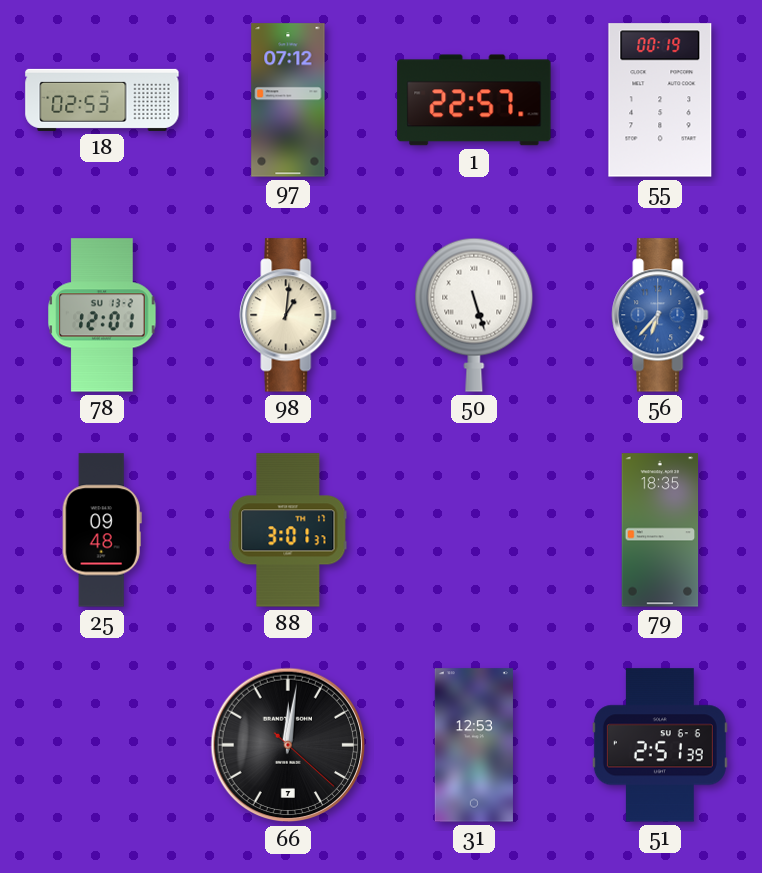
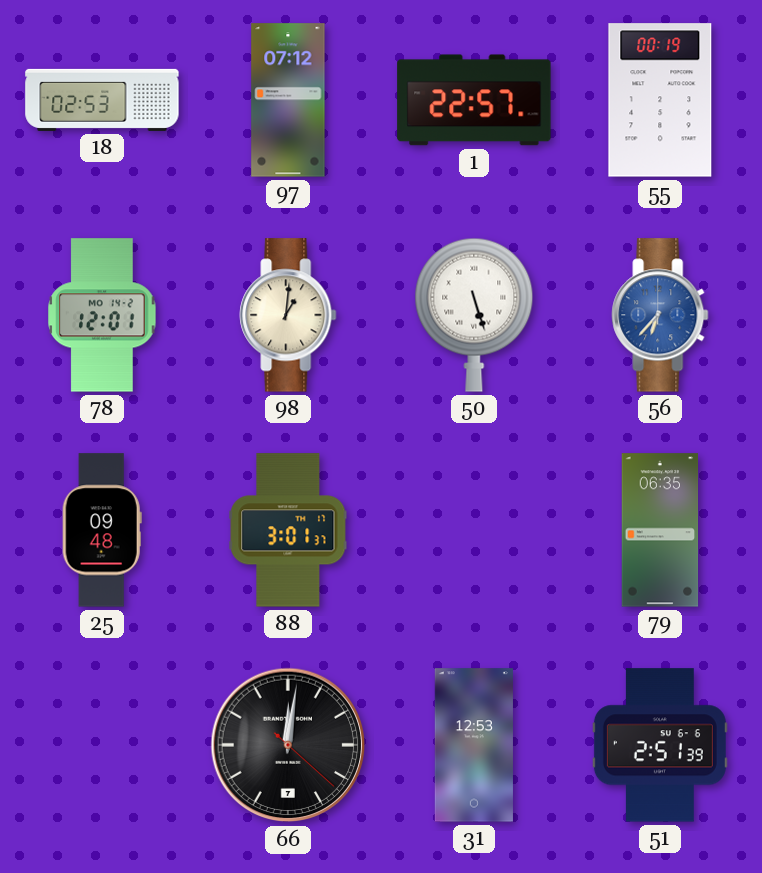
78 date: SU 13-2 -> MO 14-2 (102, 315)
79: 18:35 -> 06:35 (660, 530)
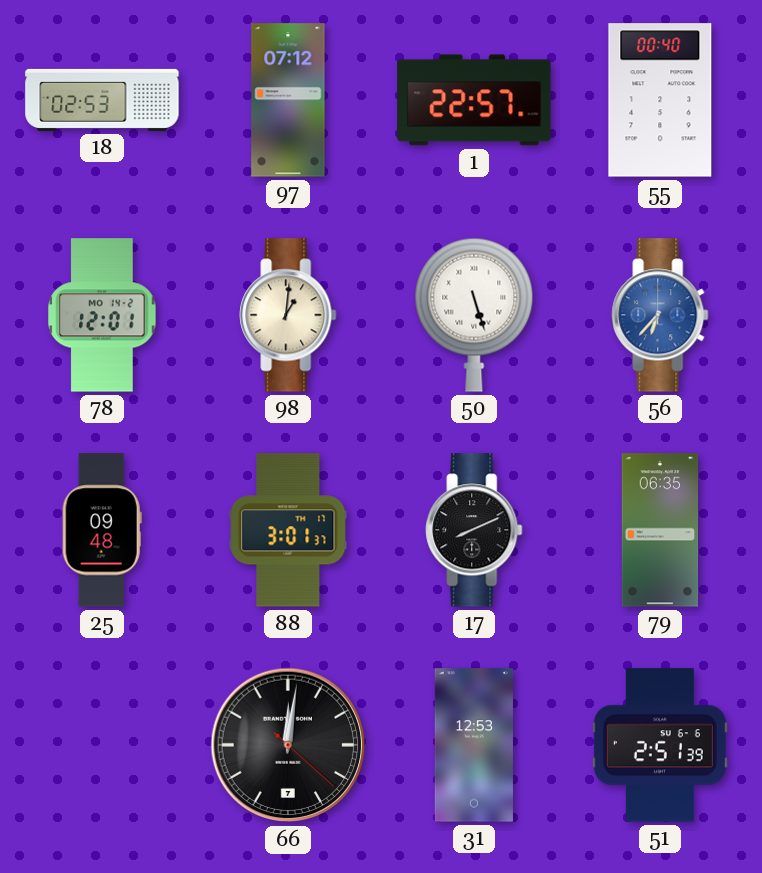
55: 00:19 -> 00:40 (660, 100)
17: none -> 8:11 (474, 530)
